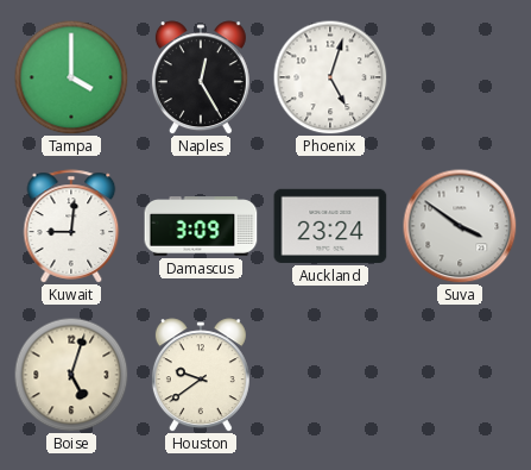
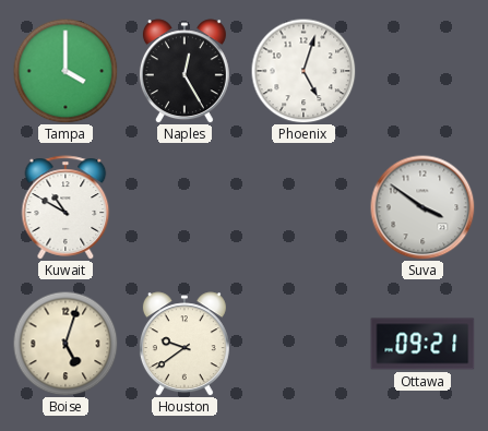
Kuwait: 9:01 -> 10:50 (66, 207)
Damascus: 3:09 -> none (201, 226)
Auckland: 23:24 -> none (330, 226)
Ottawa: none -> 09:21 (422, 344)
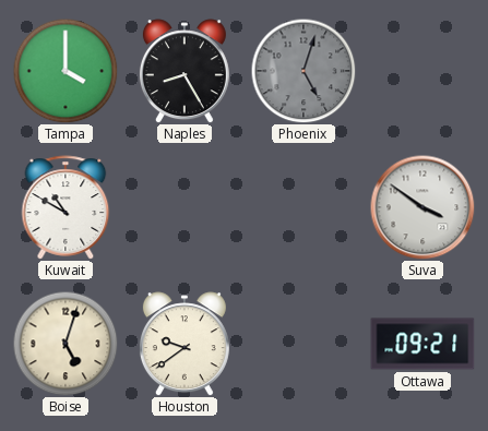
Naples: 12:25 -> 8:25 (185, 71)
Phoenix dial: white -> grey (303, 71)
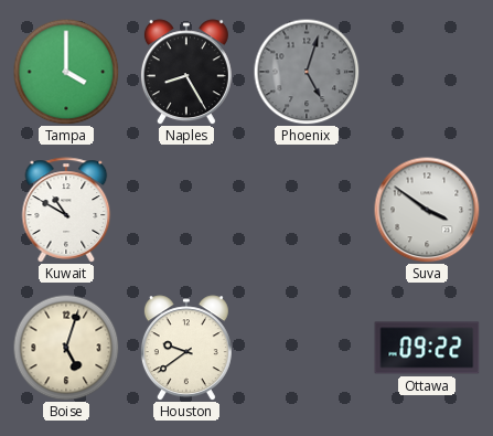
Ottawa: 09:21 -> 09:22 (427, 348)
